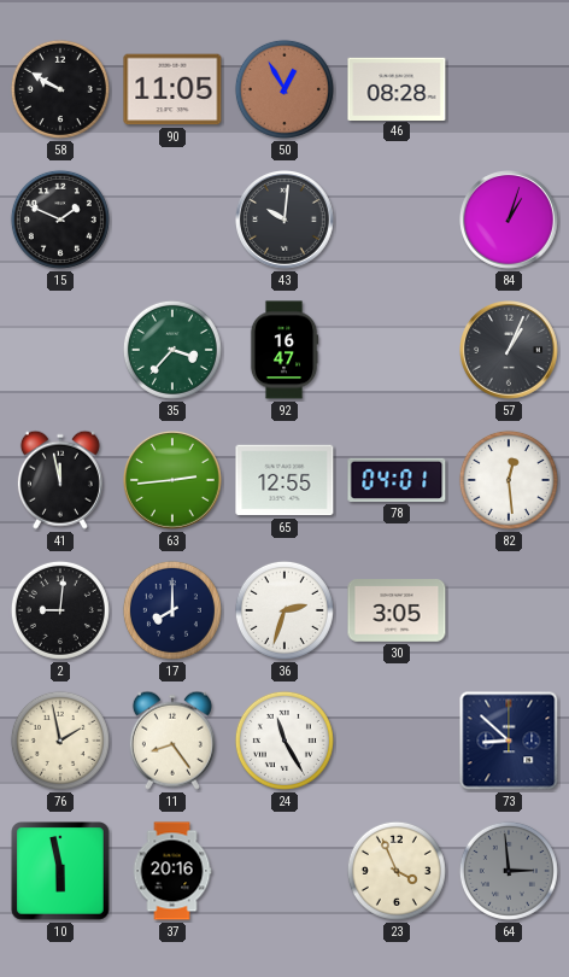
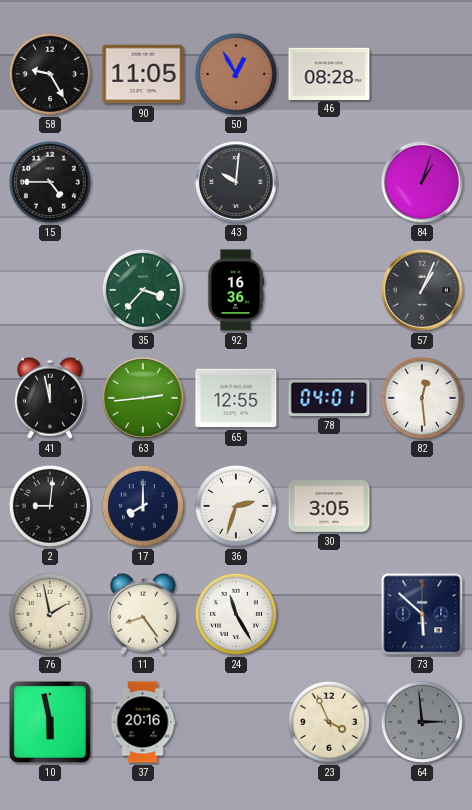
58: 9:50 -> 9:25 (50, 74)
15: 1:49 -> 4:45 (50, 182)
92: 16:47 -> 16:36 (236, 290)
73: 8:52 -> 5:52 (422, 614)
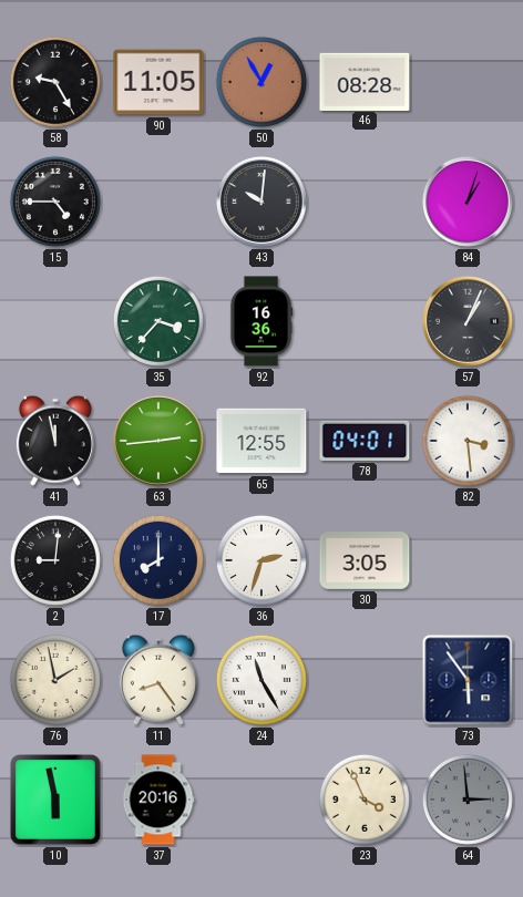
82: 12:29 -> 3:29 (468, 441)
73: 5:52 -> 5:54 (468, 680)
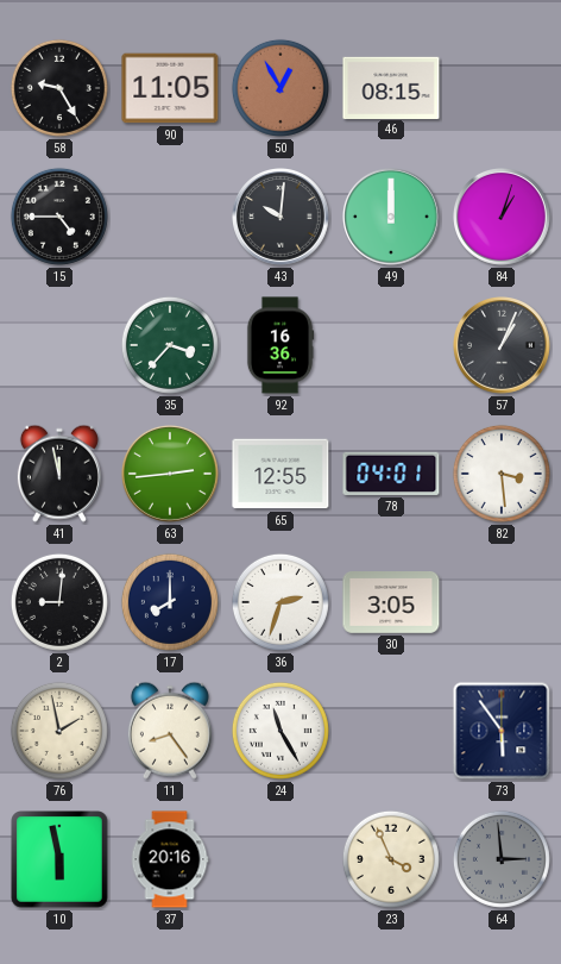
46: 08:28 -> 08:15 (391, 87)
49: none -> 12:00 (392, 218)
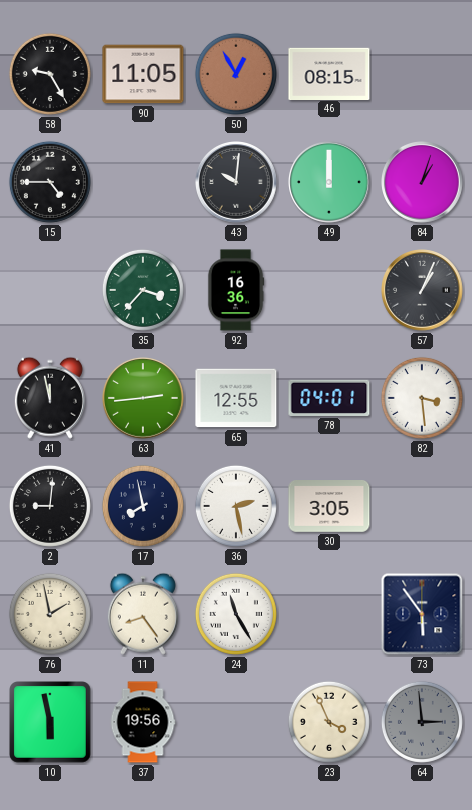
17: 8:00 -> 7:58 (143, 506)
36: 2:33 -> 2:28 (236, 506)
37: 20:16 -> 19:56 (143, 722)
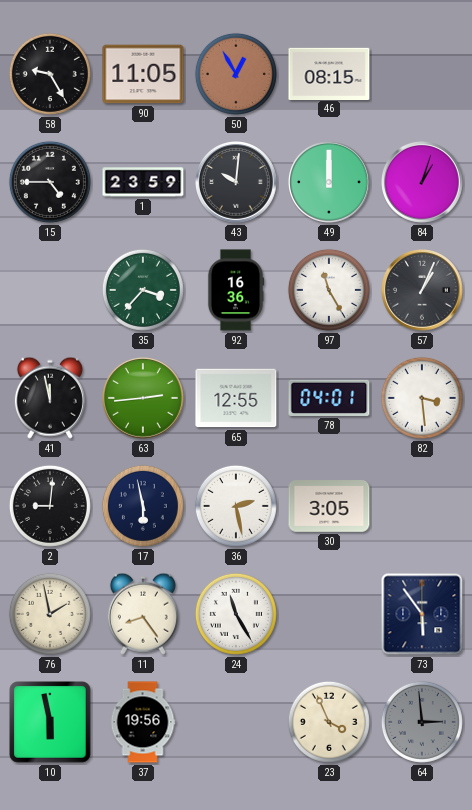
1: none -> 23:59 (143, 182)
97: none -> 11:25 (329, 290)
17: 7:58 -> 5:58 (143, 506)
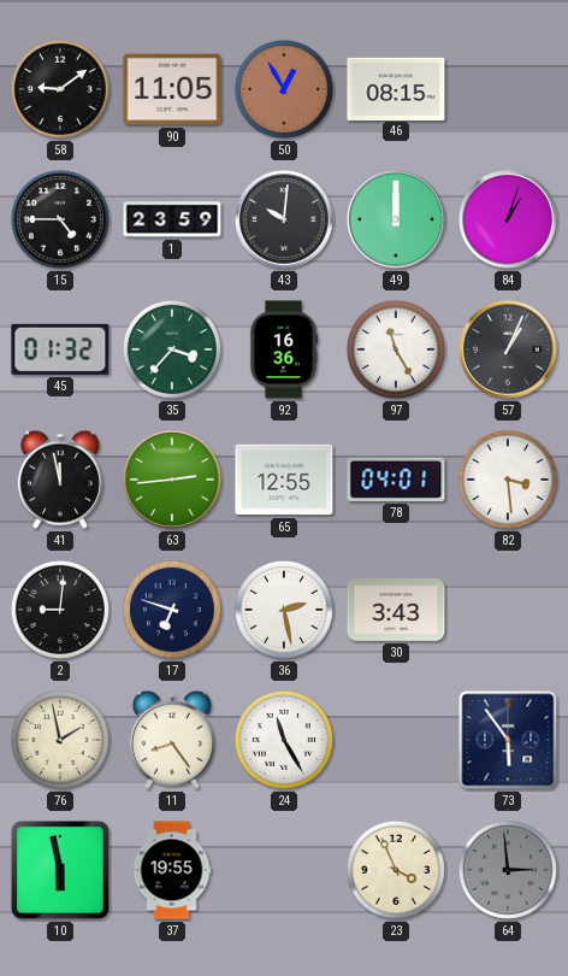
58: 9:25 -> 9:09 (60, 89)
45: none -> 01:32 (60, 349)
17: 5:58 -> 6:48 (172, 610)
30: 3:05 -> 3:43 (396, 611)
37: 19:56 -> 19:55 (172, 870)
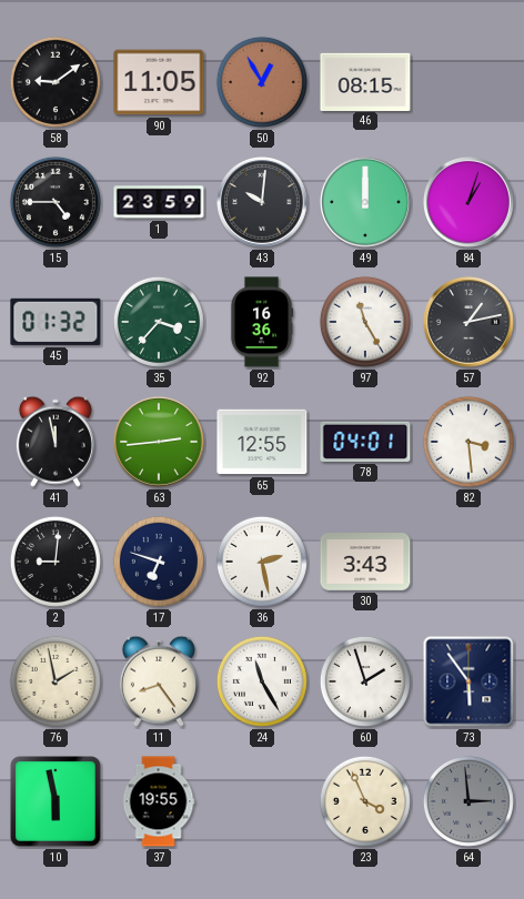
57: 1:04 -> 1:13 (470, 323)
60: none -> 1:57 (365, 681)
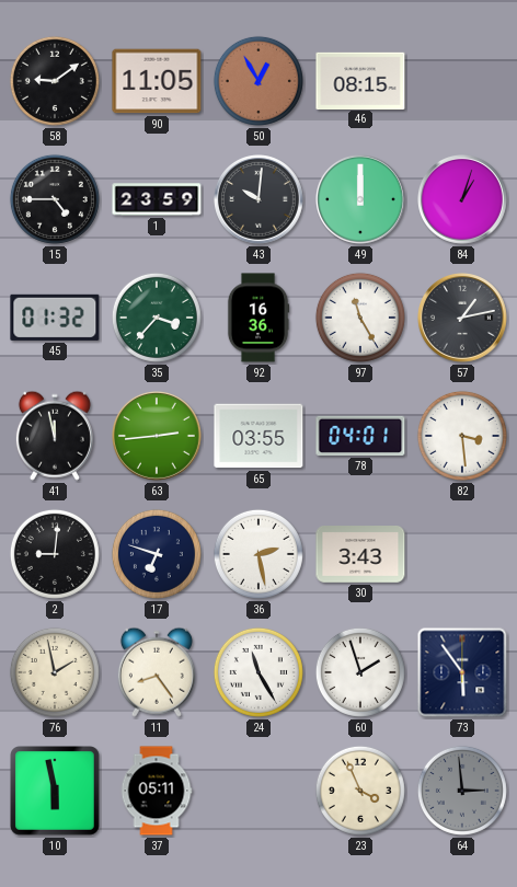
65: 12:55 -> 03:55 (258, 436)
37: 19:55 -> 05:11 (157, 791)
